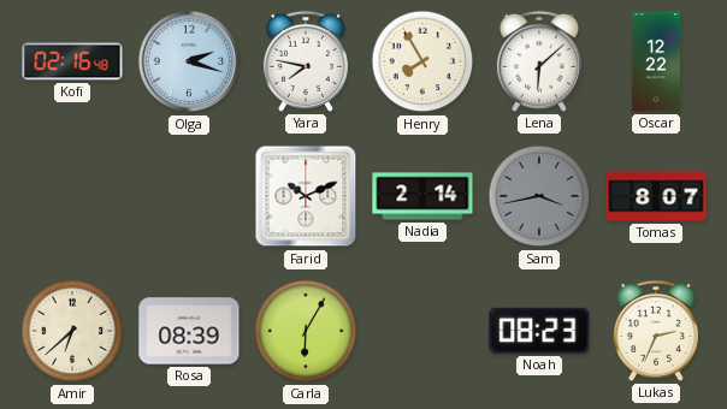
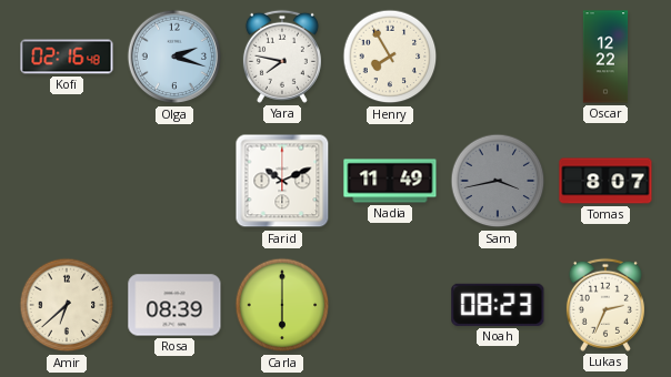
Lena: 6:08 -> none (539, 61)
Nadia: 2:14 -> 11:49 (390, 181)
Carla: 6:05 -> 6:00 (282, 305)
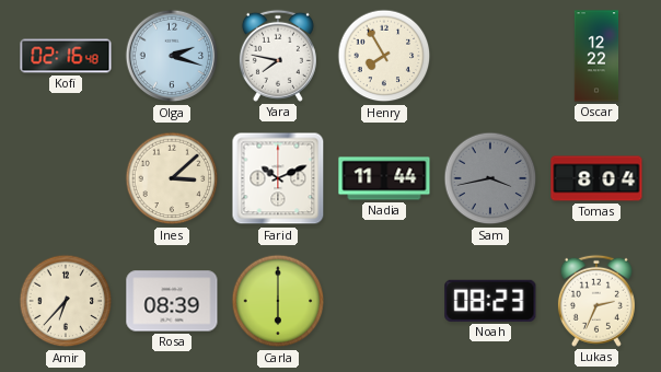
Ines: none -> 3:08 (172, 178)
Nadia: 11:49 -> 11:44 (384, 178)
Tomas: 8:07 -> 8:04 (596, 178)
Amir: 6:38 -> 6:37 (66, 301)
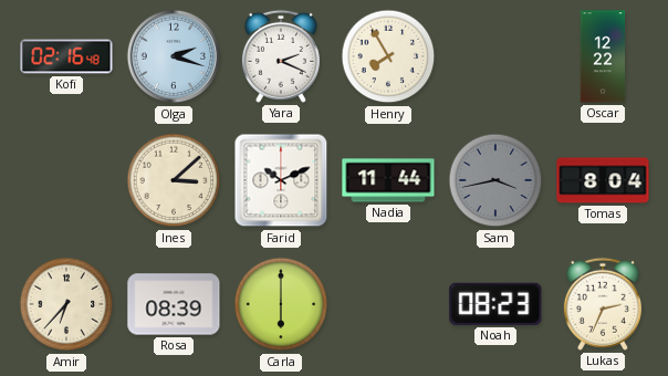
Yara: 7:47 -> 2:19 (281, 56)
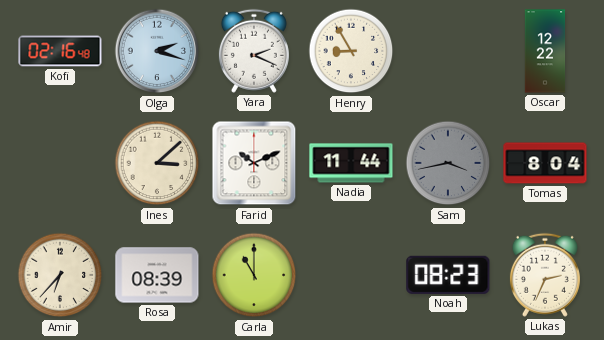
Henry: 7:55 -> 8:55 (351, 51)
Carla: 6:00 -> 11:00 (254, 275)
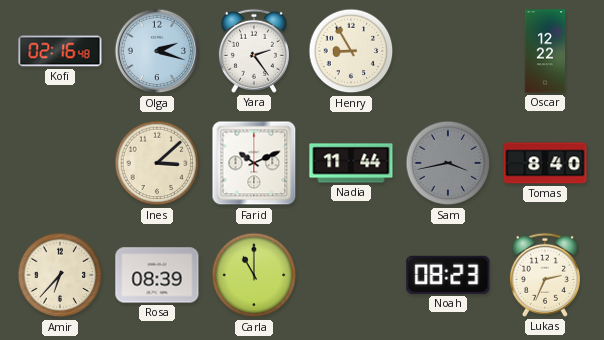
Yara: 2:19 -> 2:24 (254, 51)
Tomas: 8:04 -> 8:40 (545, 163)
